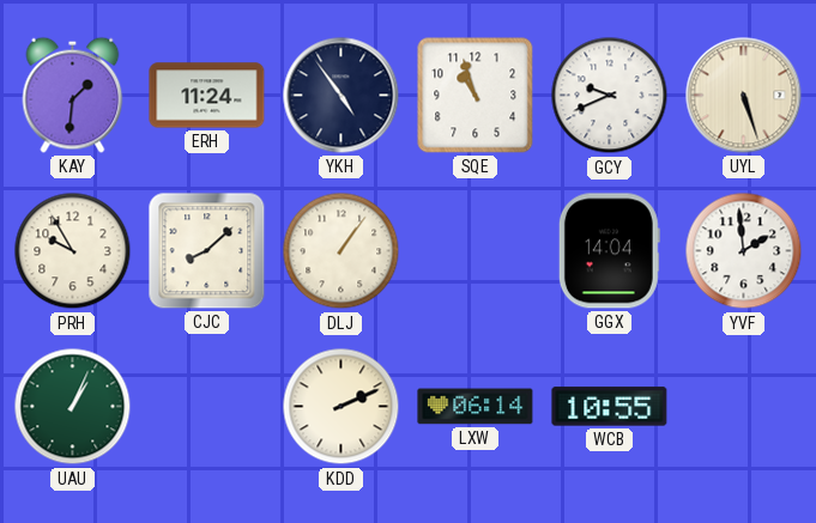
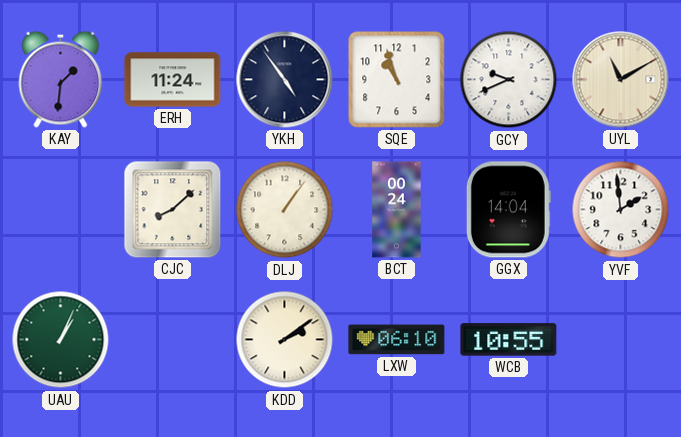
UYL: 5:27 -> 11:10 (621, 80)
PRH: 9:55 -> none (73, 251)
BCT: none -> 00:24 (397, 210)
KDD: 2:11 -> 2:09 (285, 340)
LXW: 06:14 -> 06:10 (397, 340)
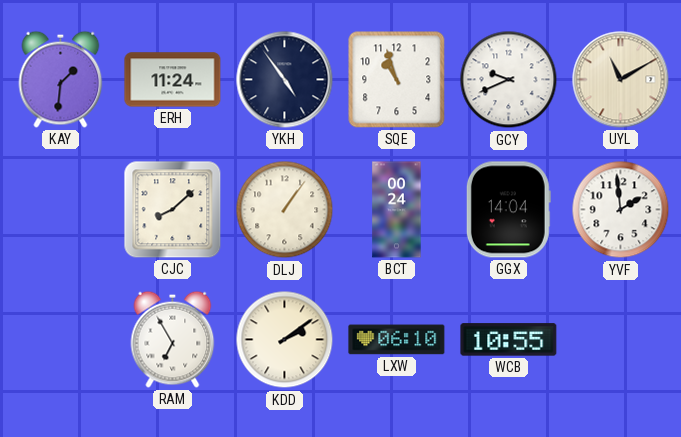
UAU: 1:04 -> none (61, 340)
RAM: none -> 6:55 (173, 339)
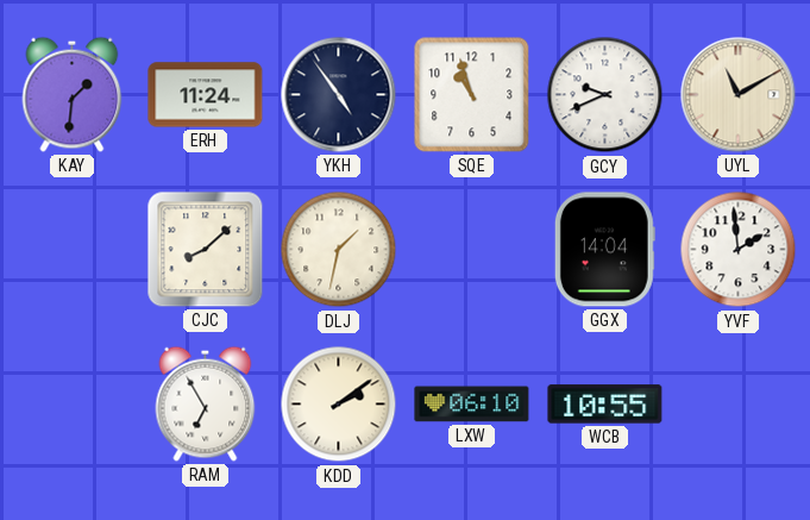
DLJ: 1:06 -> 1:32 (339, 250)
BCT: 00:24 -> none (397, 210)
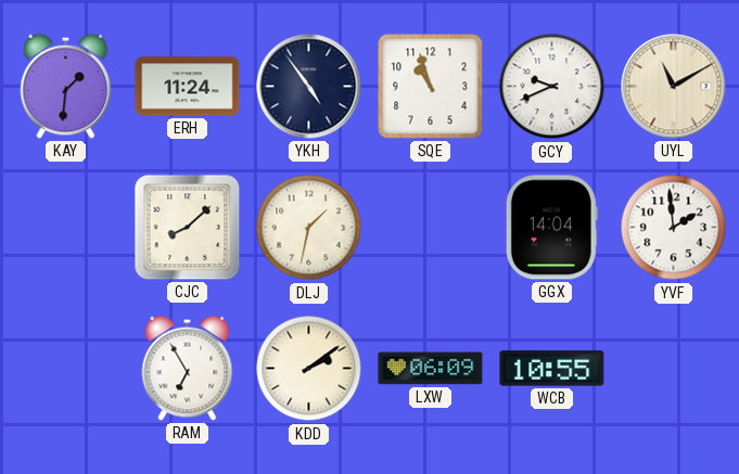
LXW: 06:10 -> 06:09 (431, 369)
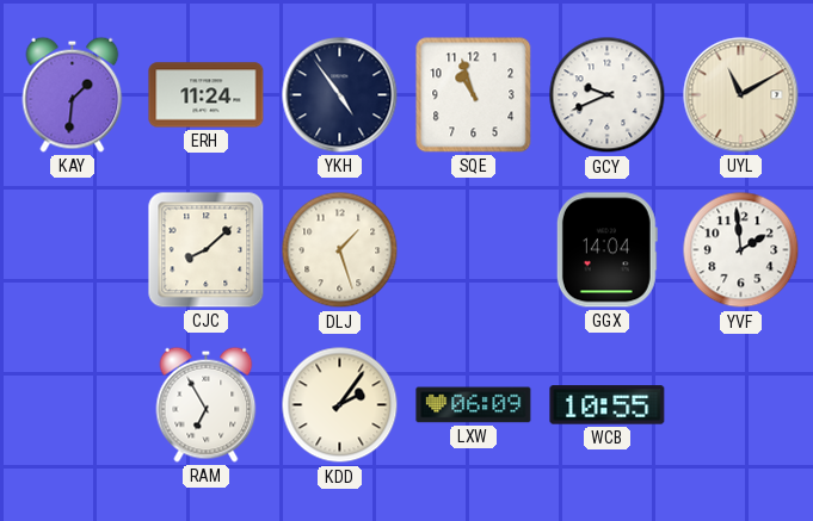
DLJ: 1:32 -> 1:27 (340, 250)
KDD: 2:09 -> 2:06 (340, 405)
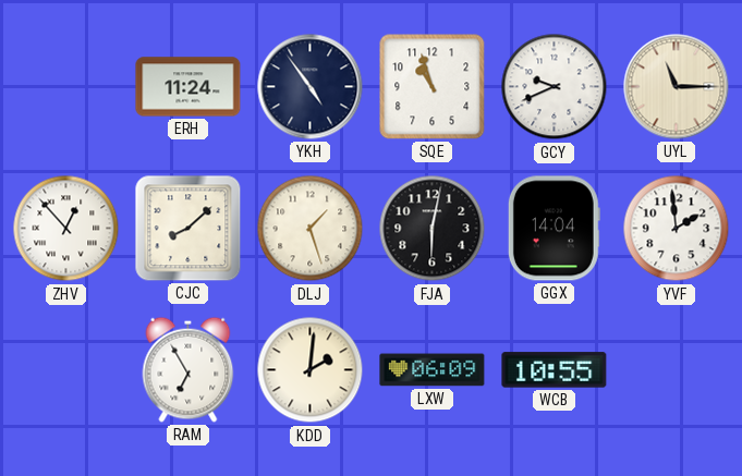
KAY: 1:31 -> none (73, 94)
UYL: 11:10 -> 11:15 (677, 87)
ZHV: none -> 12:53 (66, 229)
FJA: none -> 6:02 (433, 229)
KDD: 2:06 -> 2:01 (311, 370)
